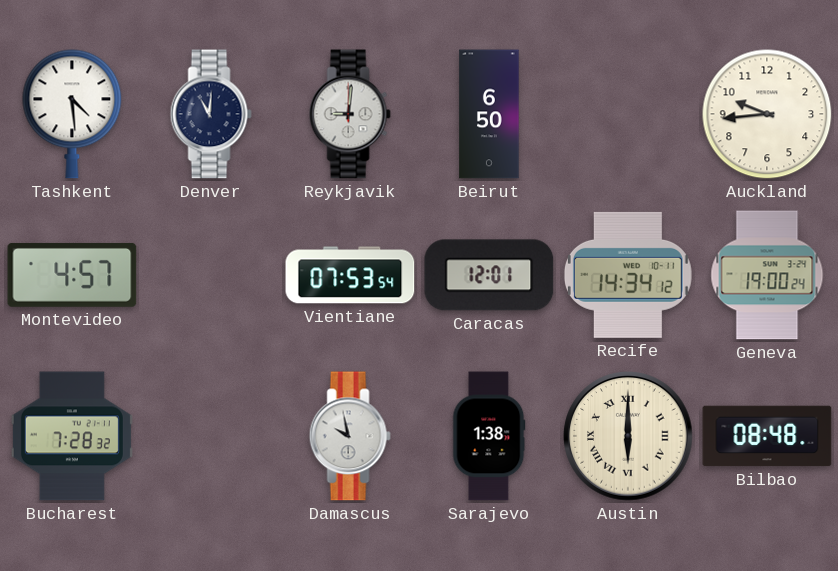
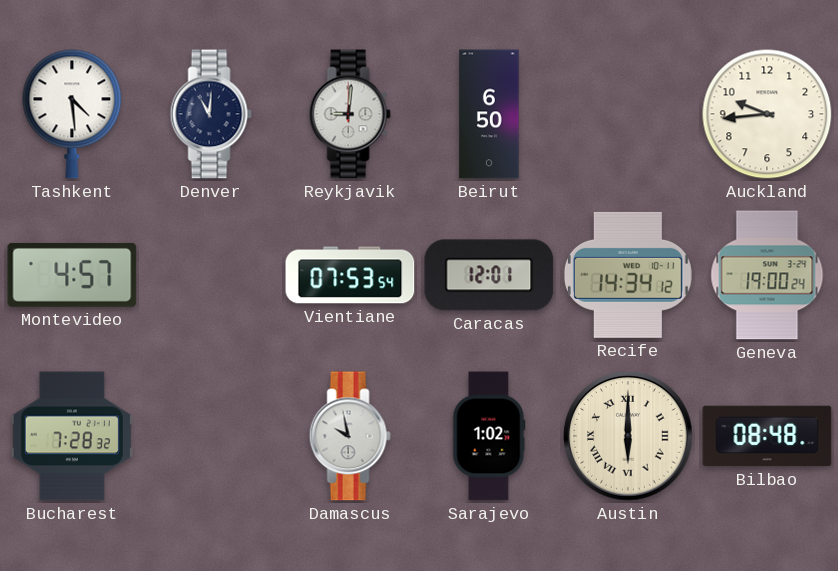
Sarajevo: 1:38 -> 1:02 (489, 436)
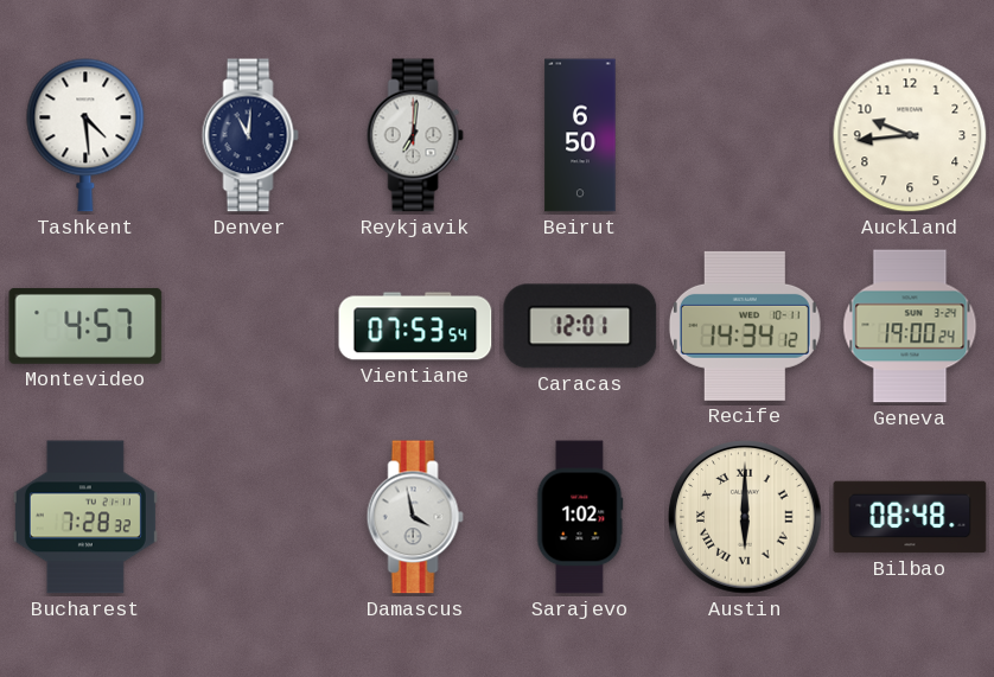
Reykjavik: 9:01 -> 7:01 (415, 135)
Damascus: 9:58 -> 3:58 (415, 517)
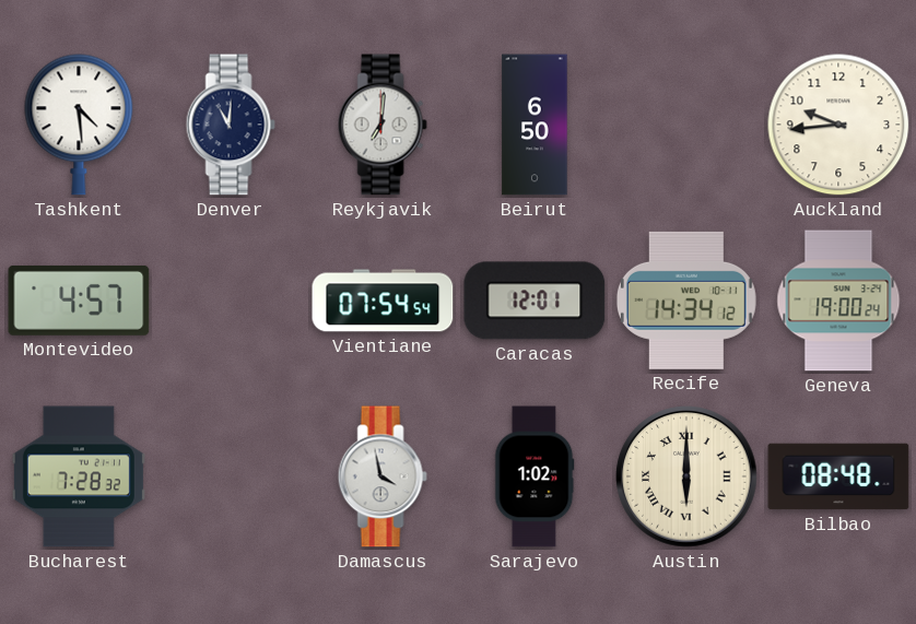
Vientiane: 07:53 -> 07:54 (383, 301)
